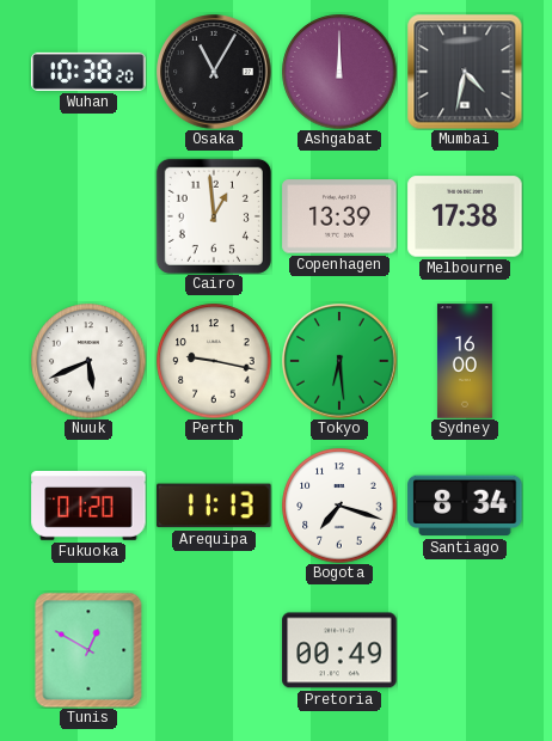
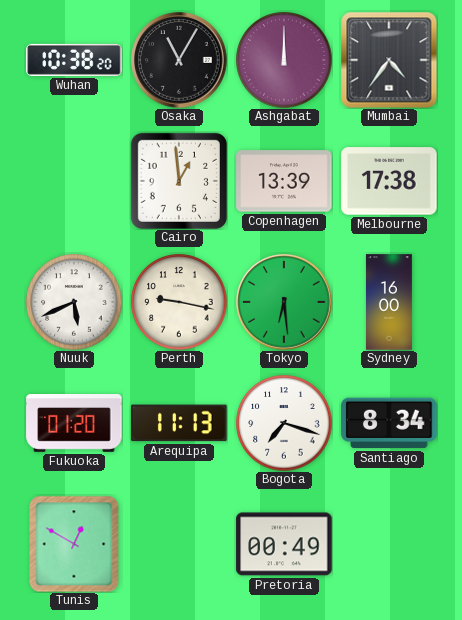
Mumbai: 4:32 -> 4:36 (389, 60)
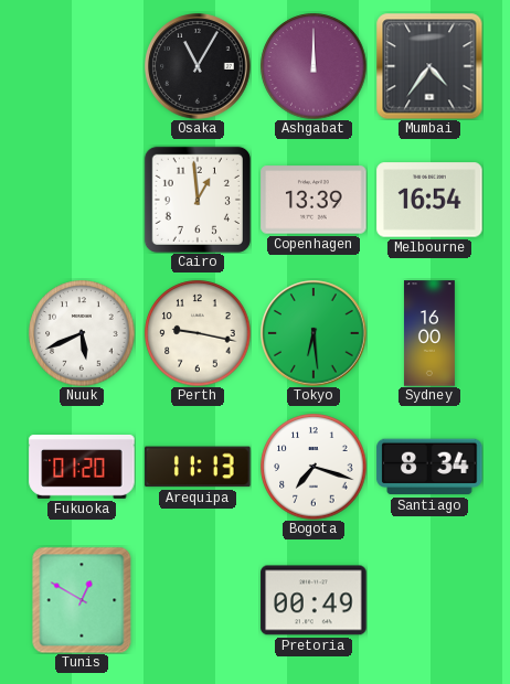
Wuhan: 10:38 -> none (74, 60)
Melbourne: 17:38 -> 16:54 (429, 200)
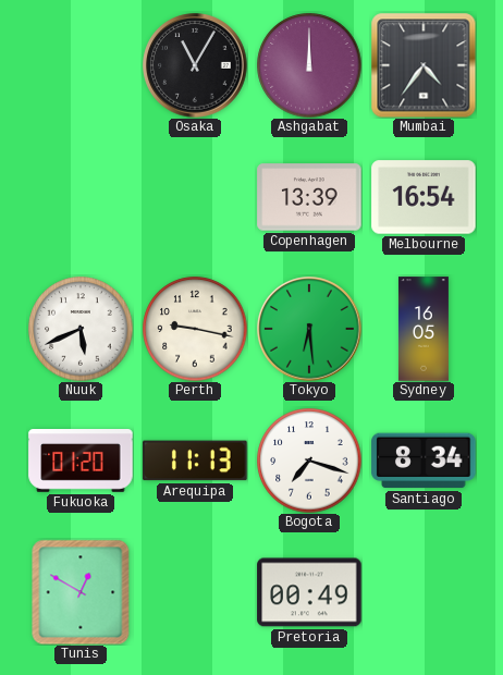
Cairo: 12:59 -> none (198, 200)
Sydney: 16:00 -> 16:05 (424, 329)
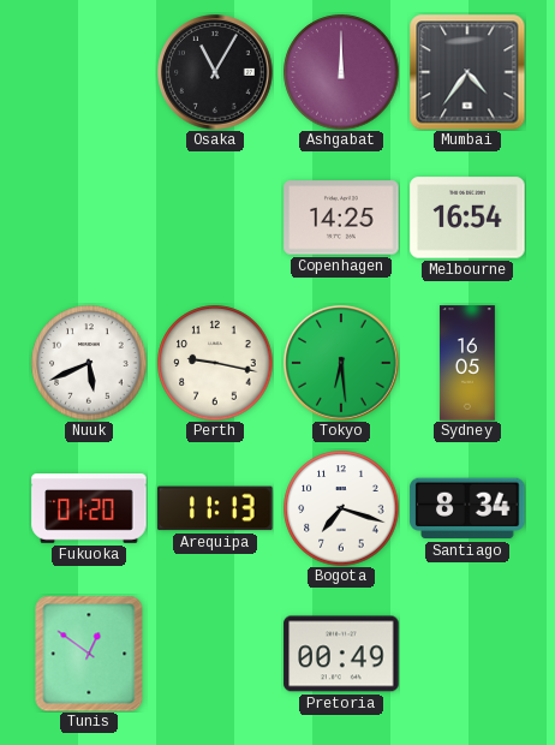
Copenhagen: 13:39 -> 14:25 (341, 217)
Tunis: 12:50 -> 12:51 (89, 654)
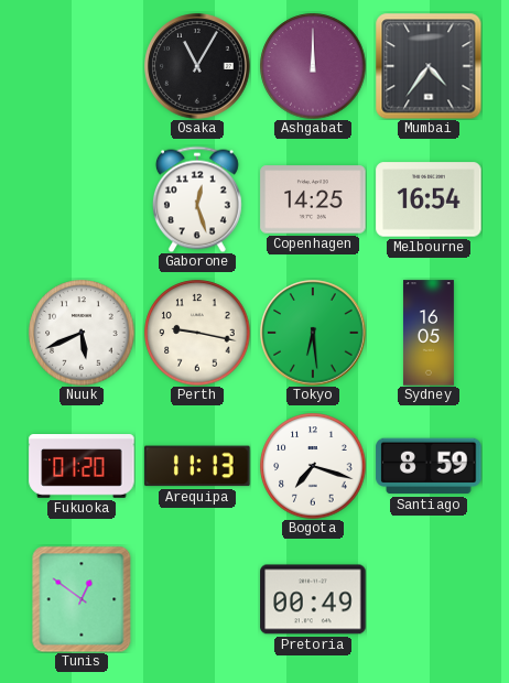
Gaborone: none -> 12:27 (197, 199)
Santiago: 8:34 -> 8:59 (429, 466)
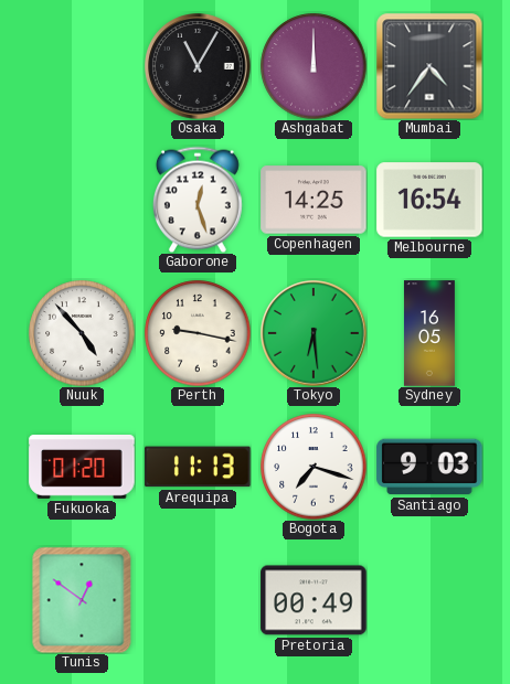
Nuuk: 5:41 -> 4:53 (82, 333)
Santiago: 8:59 -> 9:03 (429, 467)
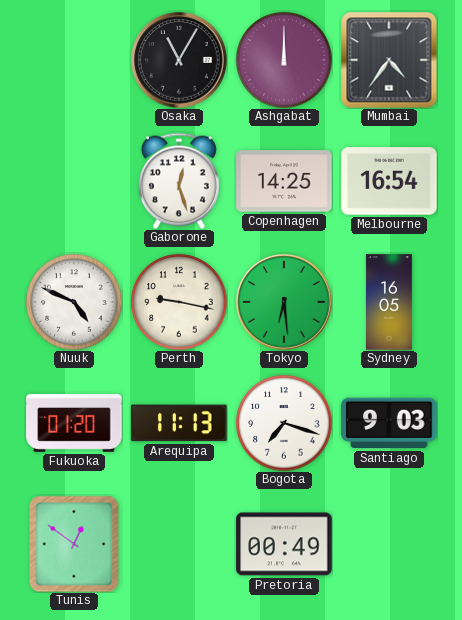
Nuuk: 4:53 -> 4:49 (74, 302)
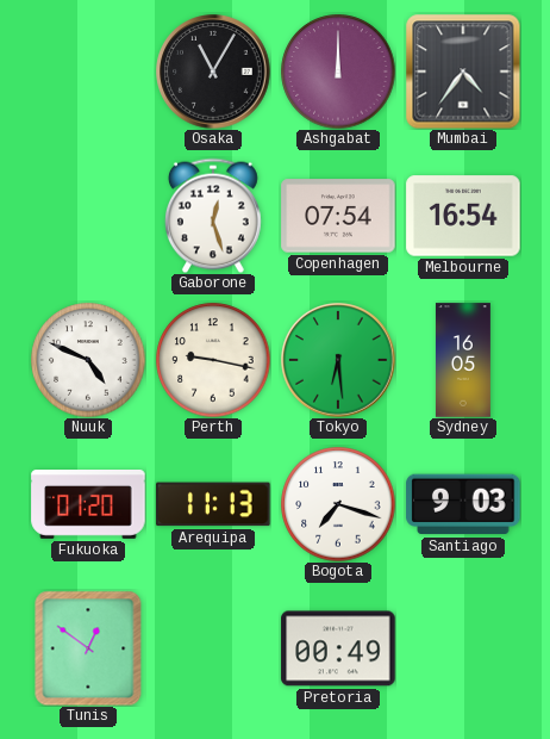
Copenhagen: 14:25 -> 07:54 (338, 216)
